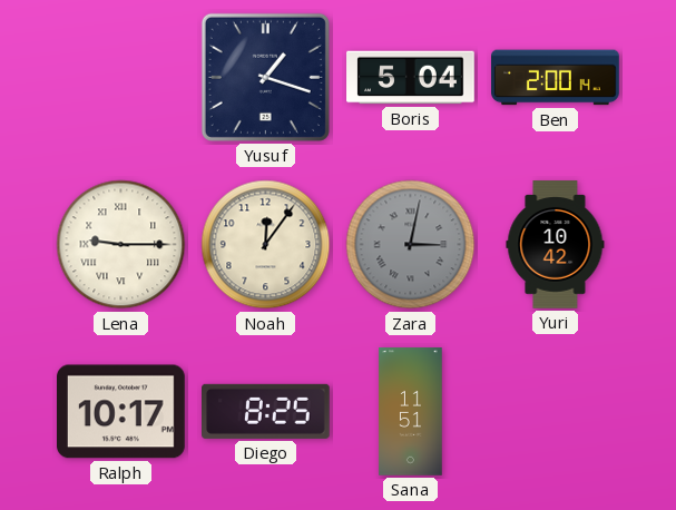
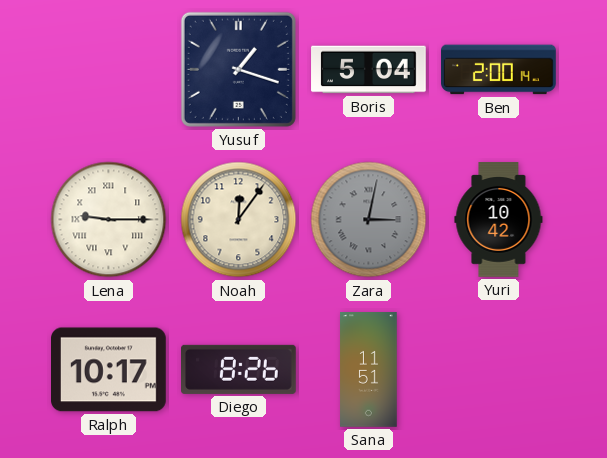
Diego: 8:25 -> 8:26 (239, 369)
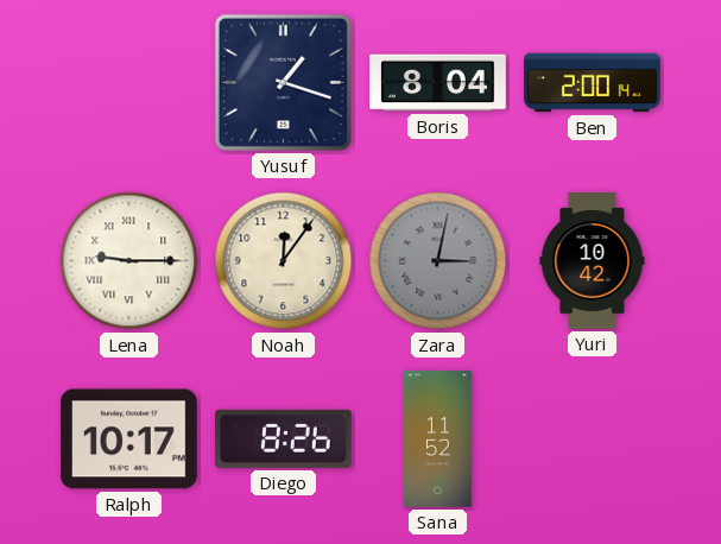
Boris: 5:04 -> 8:04 (438, 83)
Sana: 11:51 -> 11:52 (438, 439)
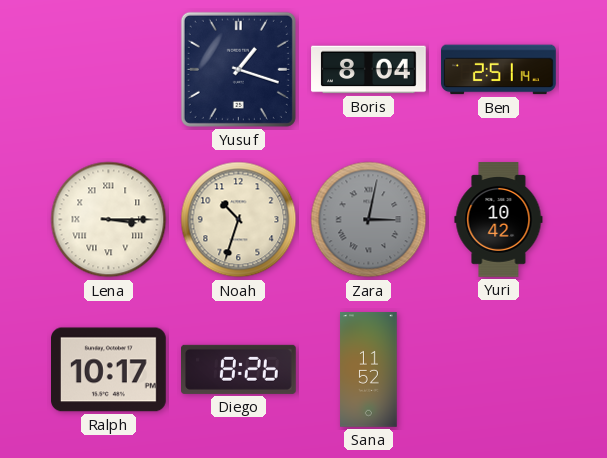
Ben: 2:00 -> 2:51 (499, 70)
Lena: 9:15 -> 3:15 (109, 220)
Noah: 12:06 -> 10:33 (239, 220)
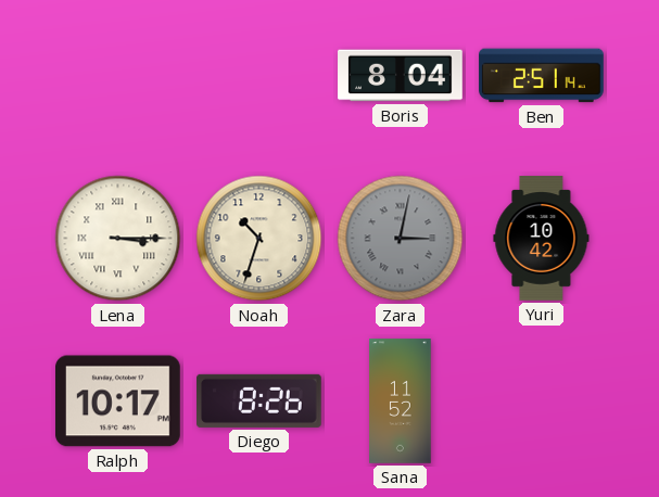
Yusuf: 1:18 -> none (238, 69)
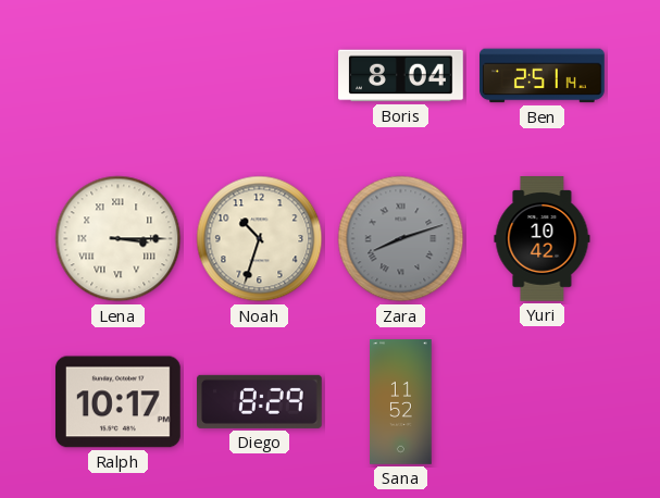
Zara: 3:02 -> 8:12 (401, 239)
Diego: 8:26 -> 8:29 (260, 401)
